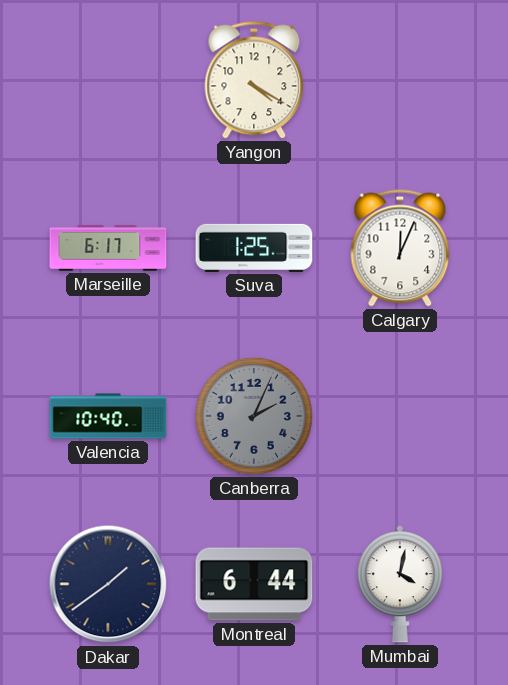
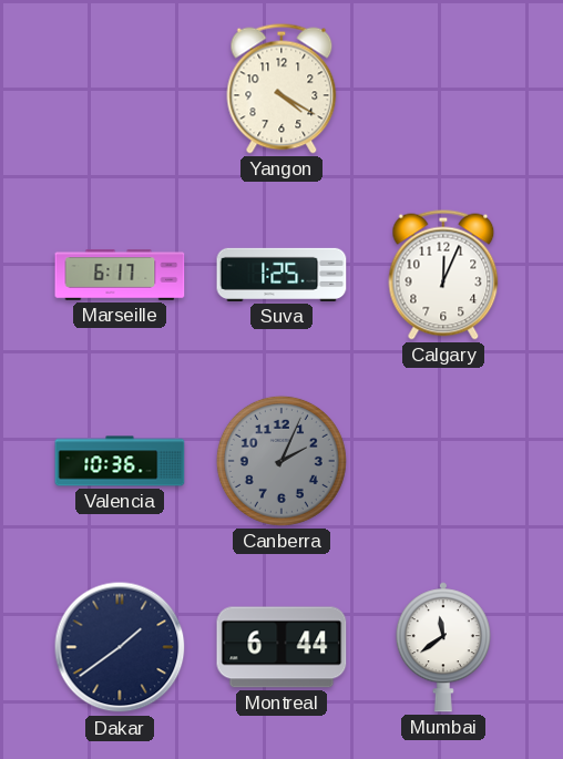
Valencia: 10:40 -> 10:36 (120, 461)
Mumbai: 4:02 -> 11:39 (443, 647)
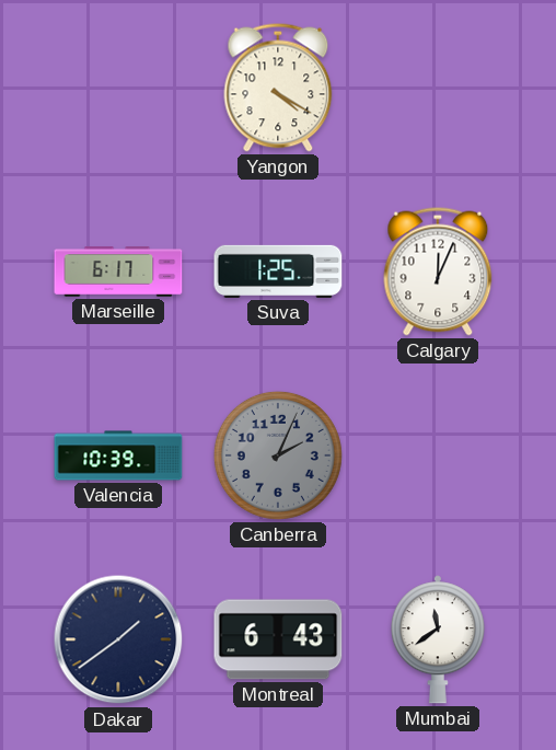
Valencia: 10:36 -> 10:39 (118, 455)
Montreal: 6:44 -> 6:43 (278, 639)
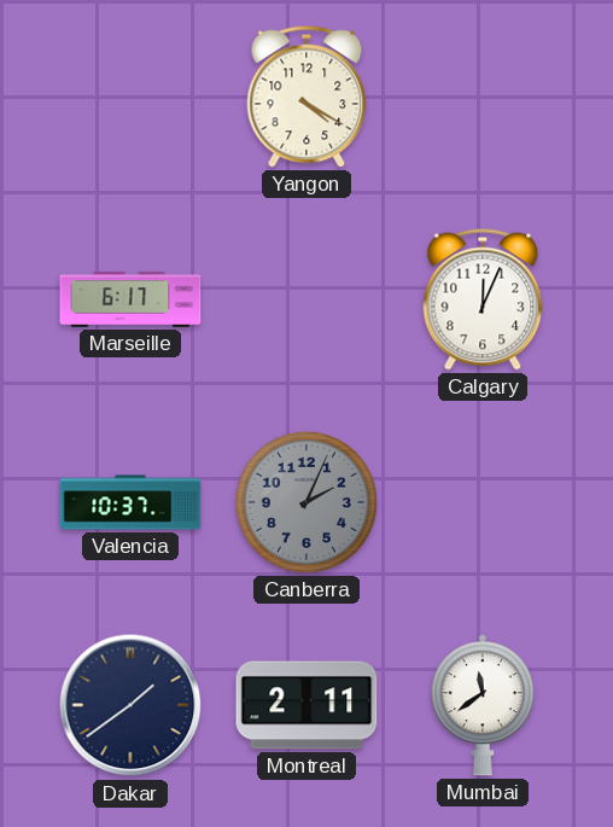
Suva: 1:25 -> none (278, 272)
Valencia: 10:39 -> 10:37 (130, 502)
Montreal: 6:43 -> 2:11 (306, 705)
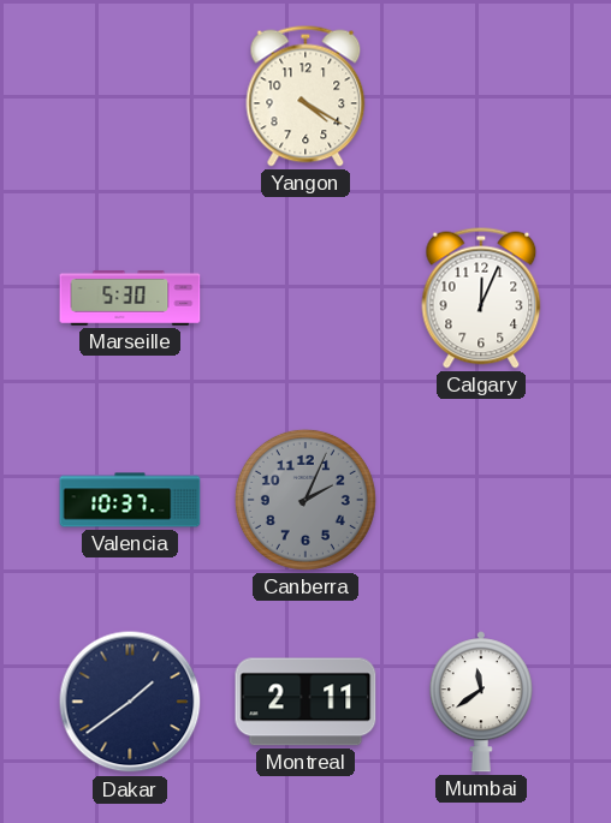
Marseille: 6:17 -> 5:30 (130, 298)
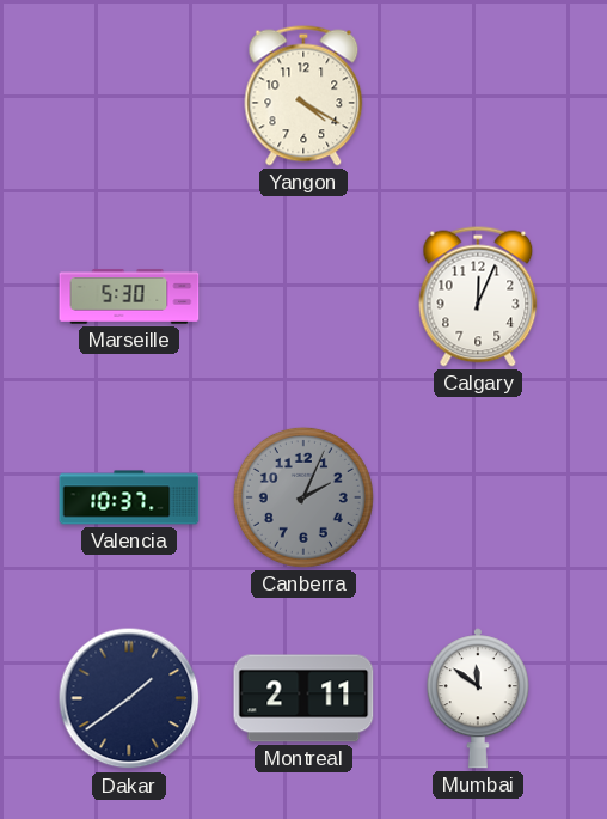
Mumbai: 11:39 -> 11:51 (478, 698)
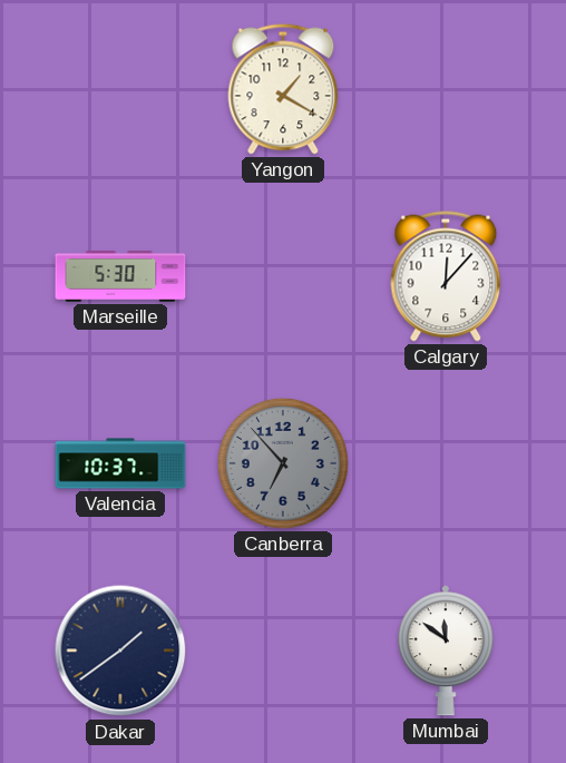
Yangon: 4:20 -> 1:20 (283, 89)
Calgary: 12:04 -> 12:07 (446, 276)
Canberra: 2:04 -> 6:53 (283, 463)
Montreal: 2:11 -> none (303, 698)
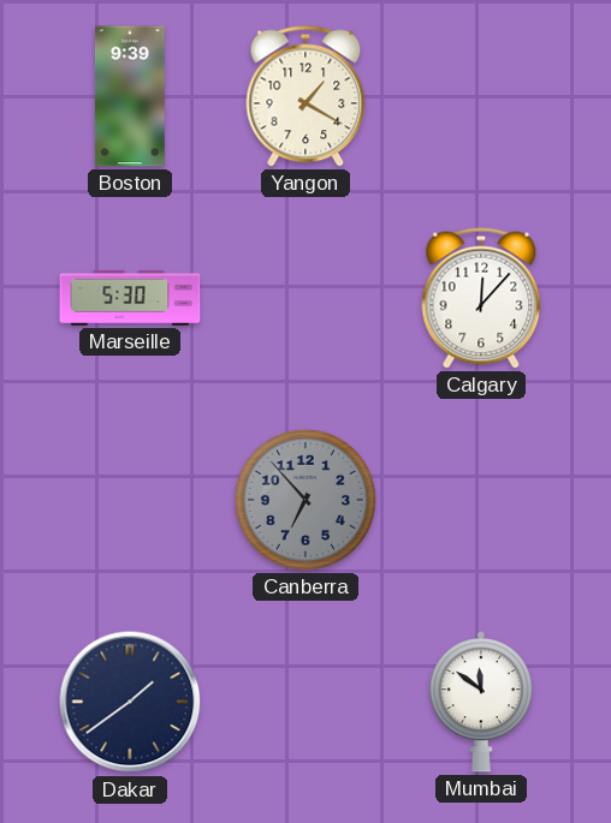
Boston: none -> 9:39 (130, 96)
Valencia: 10:37 -> none (120, 463)
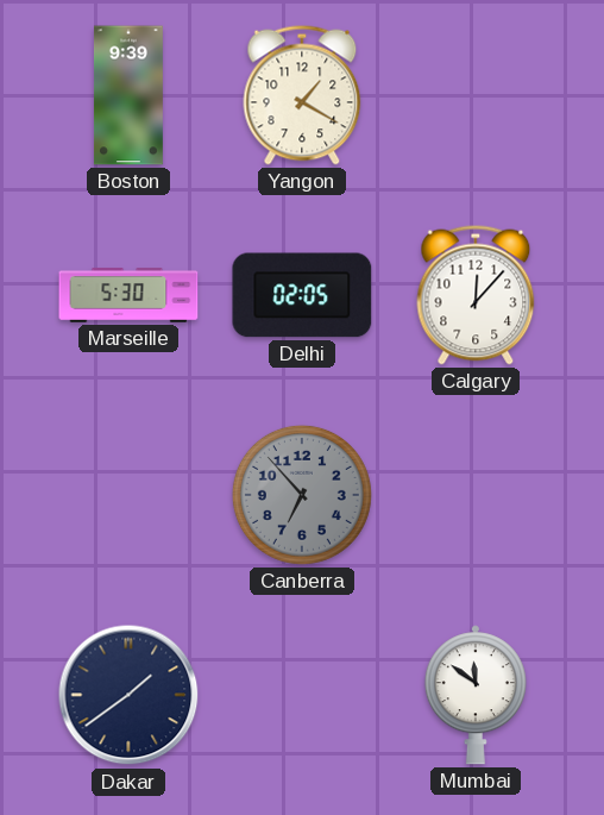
Delhi: none -> 02:05 (302, 295)
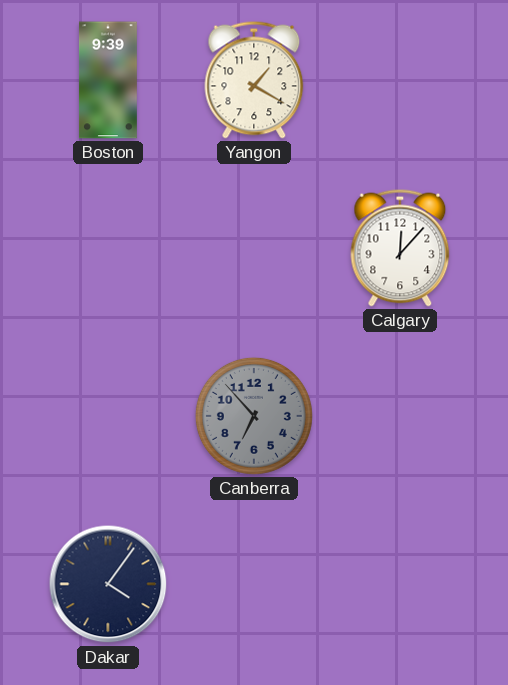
Marseille: 5:30 -> none (128, 295)
Delhi: 02:05 -> none (302, 295)
Dakar: 1:39 -> 4:06 (108, 584)
Mumbai: 11:51 -> none (476, 695)
